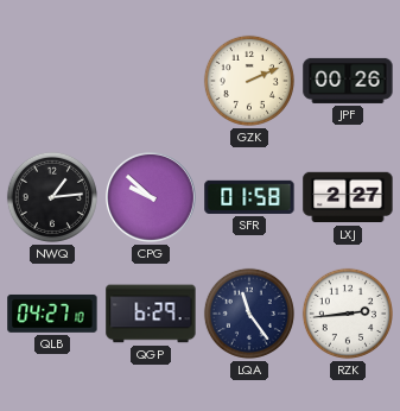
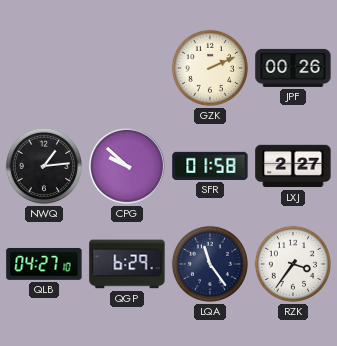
RZK: 2:44 -> 3:36 (293, 264)
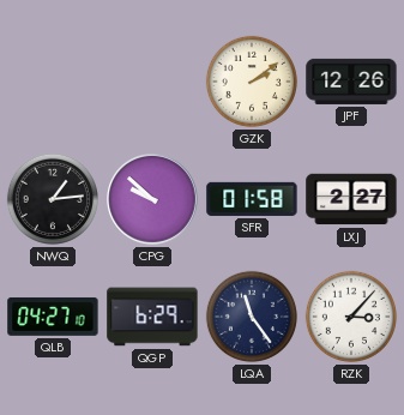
GZK: 2:11 -> 2:09 (252, 82)
JPF: 00:26 -> 12:26 (351, 82)
RZK: 3:36 -> 3:07 (351, 317)
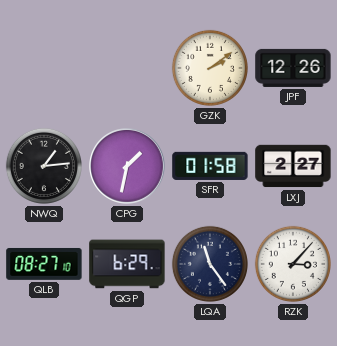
CPG: 9:52 -> 1:32 (128, 167)
QLB: 04:27 -> 08:27 (44, 264)
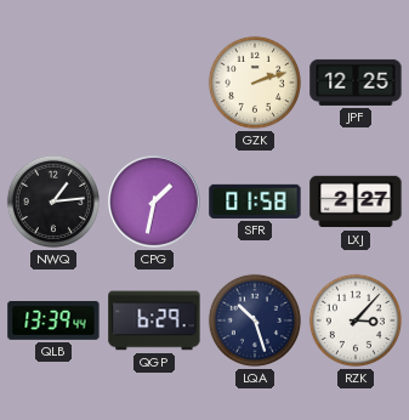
GZK: 2:09 -> 2:12 (255, 83)
JPF: 12:26 -> 12:25 (356, 83)
QLB: 08:27 -> 13:39 (53, 320)
LQA: 11:24 -> 10:27 (255, 320)
